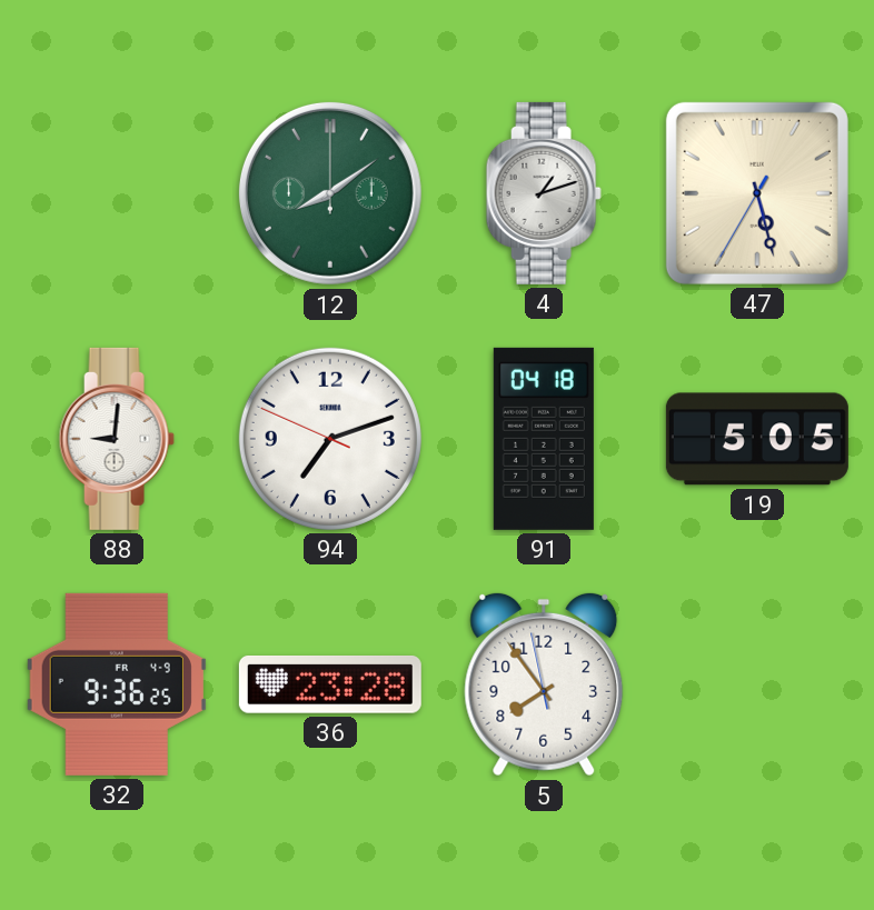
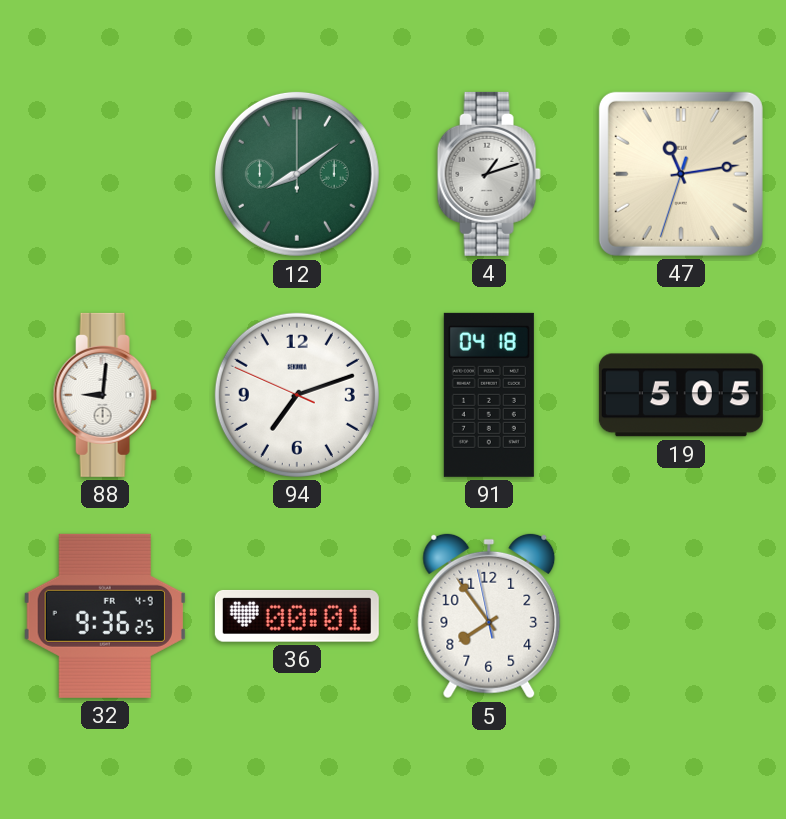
47: 5:27 -> 11:13 (681, 174)
36: 23:28 -> 00:01 (297, 616)
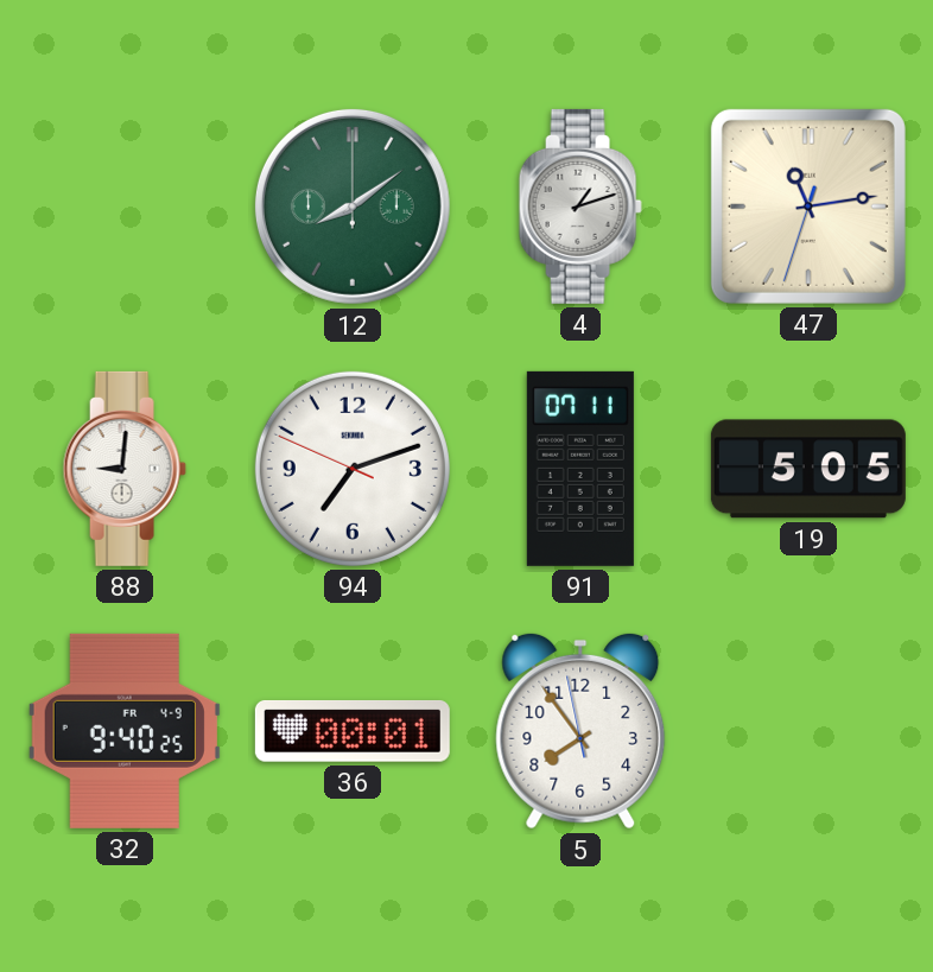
91: 04:18 -> 07:11 (580, 469)
32: 9:36 -> 9:40 (125, 731)
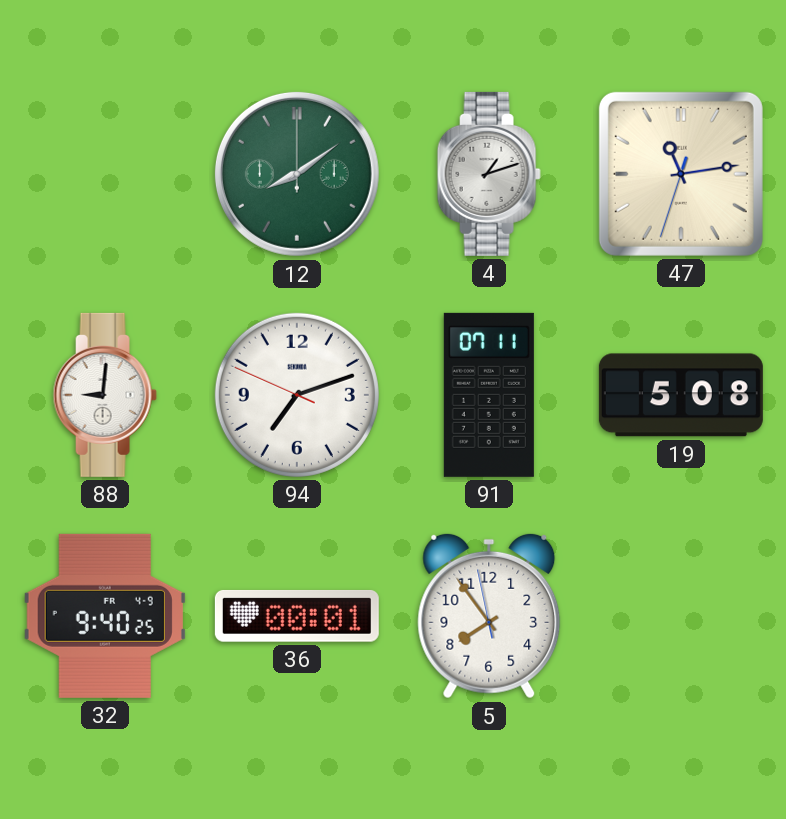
19: 5:05 -> 5:08 (681, 395)
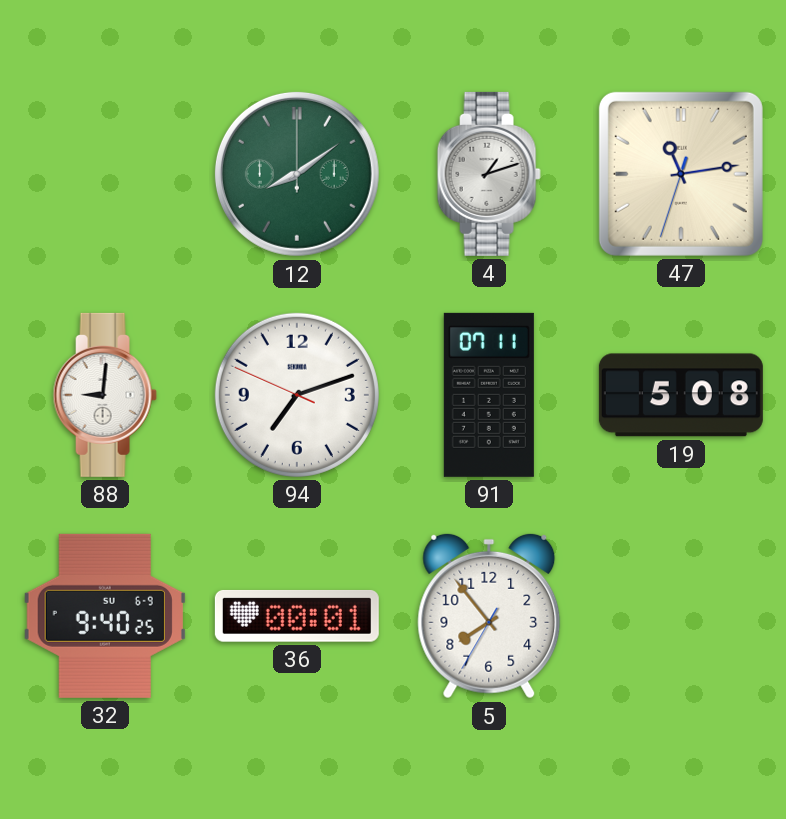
32 date: FR 4-9 -> SU 6-9 (105, 616)
5: 7:53:58 -> 7:53:35 (489, 616)
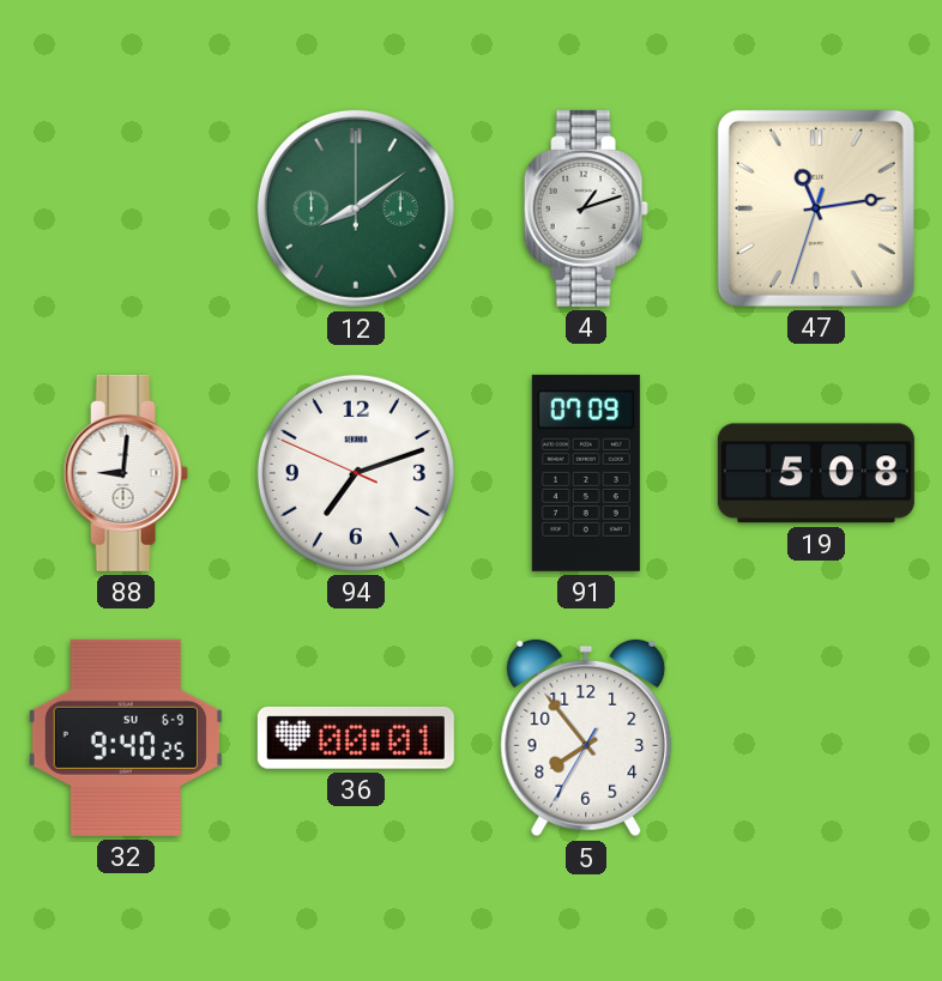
91: 07:11 -> 07:09 (586, 473)
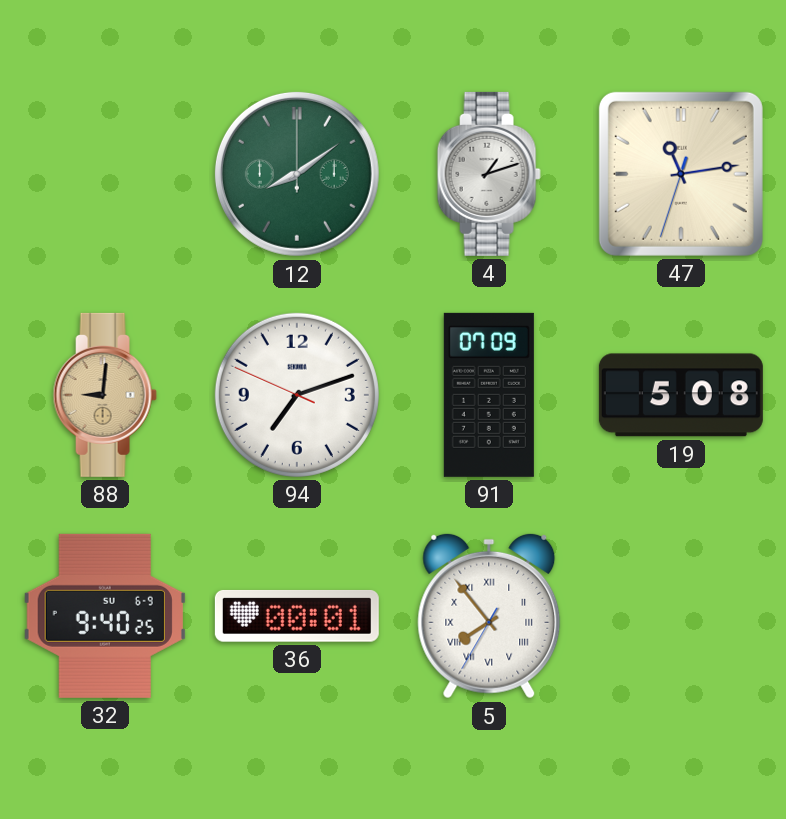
88 dial: white -> champagne (105, 395)
5 numerals: Arabic -> Roman (489, 616)
